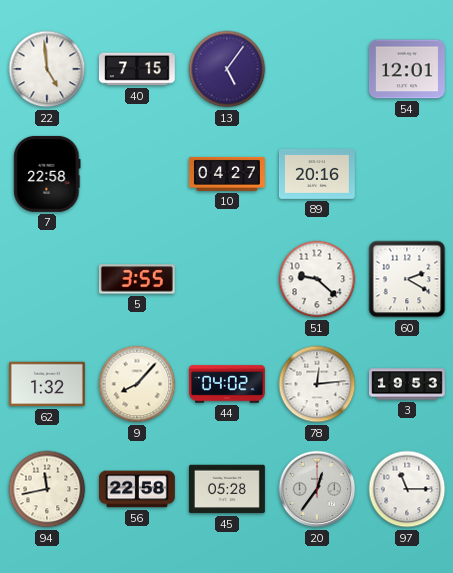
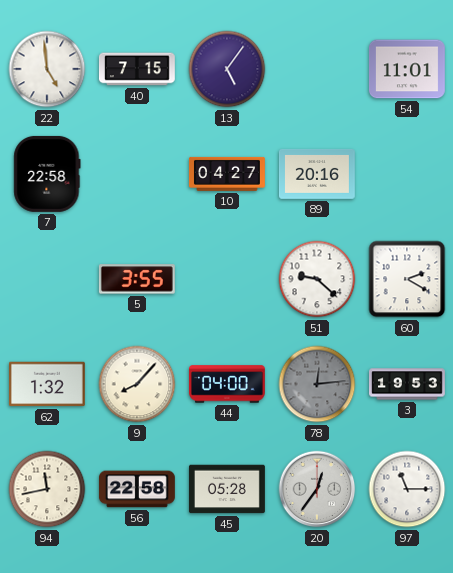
54: 12:01 -> 11:01 (407, 69)
44: 04:02 -> 04:00 (227, 384)
78 dial: white -> grey (317, 384)
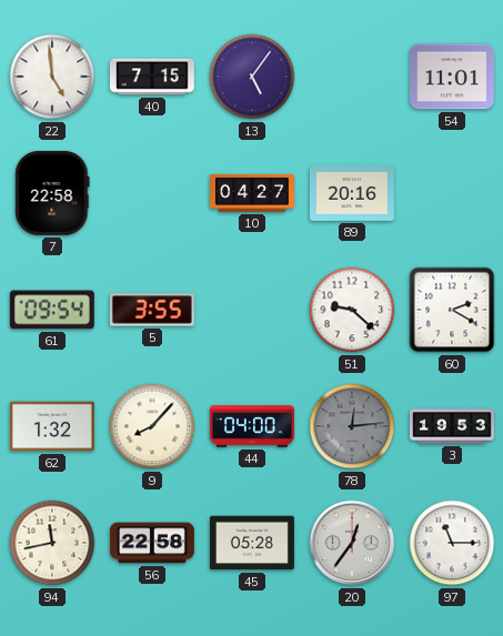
61: none -> 09:54 (52, 310)
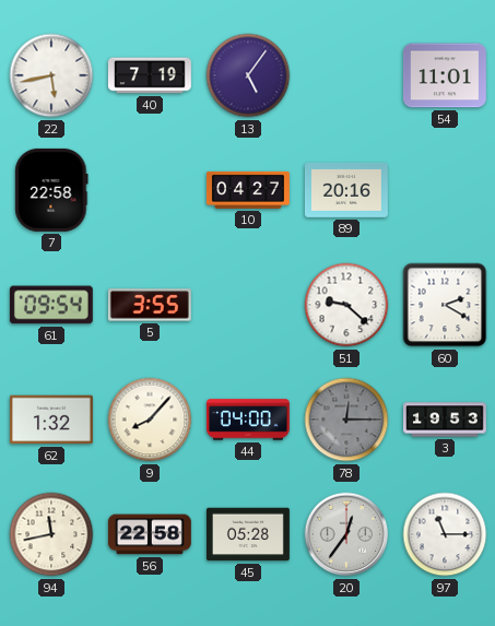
22: 4:59 -> 5:43 (51, 75)
40: 7:15 -> 7:19 (150, 75)
78: 12:14 -> 12:15 (346, 420)
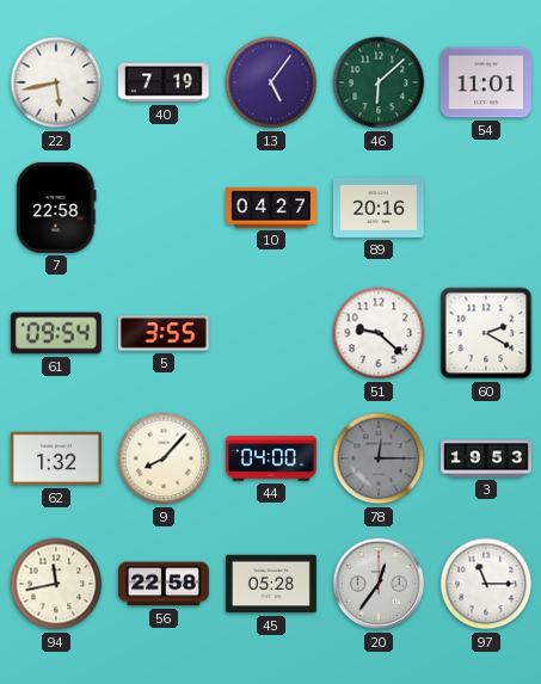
46: none -> 6:08 (379, 82)
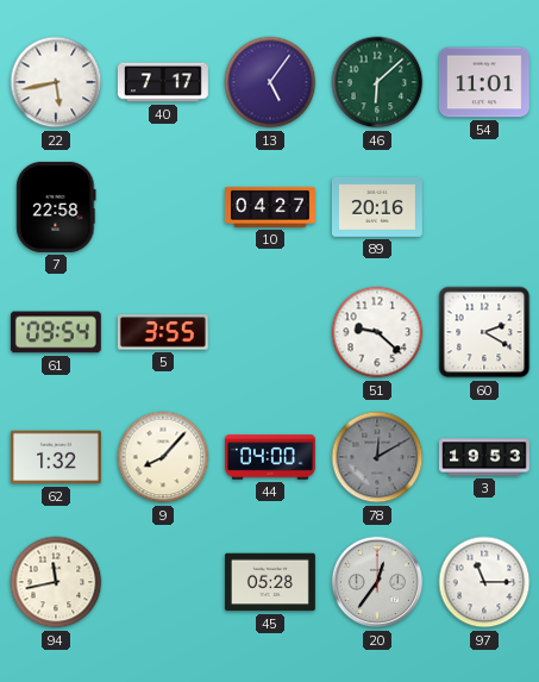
40: 7:19 -> 7:17 (163, 82)
78: 12:15 -> 12:10 (377, 457)
56: 22:58 -> none (164, 584)
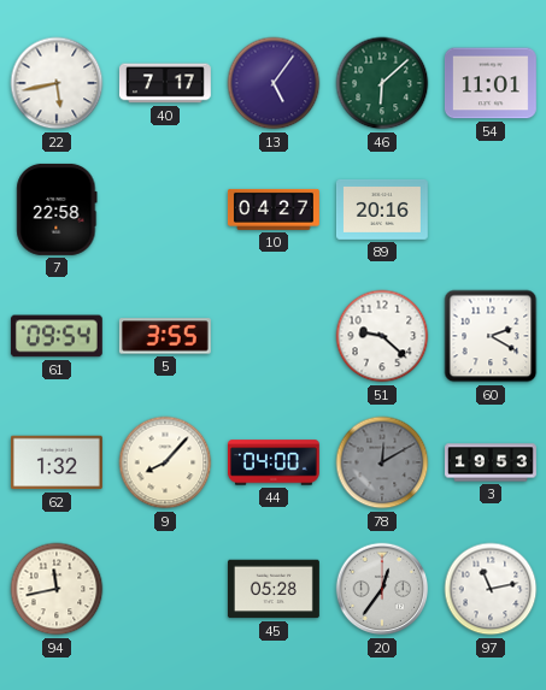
97: 11:15 -> 11:13 (491, 589)
